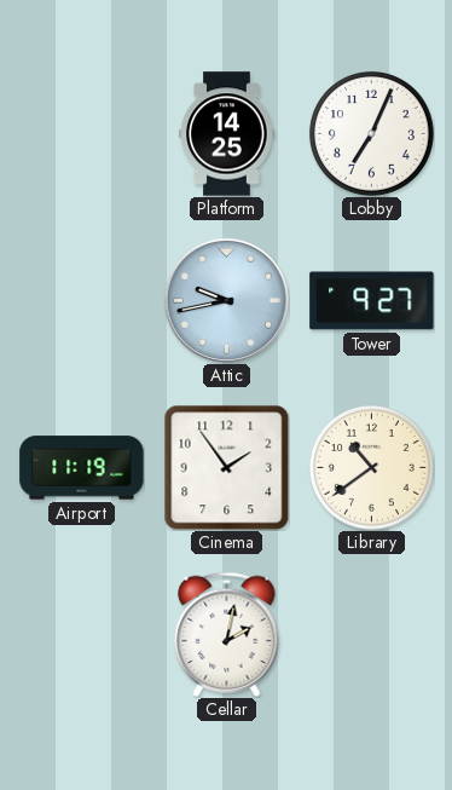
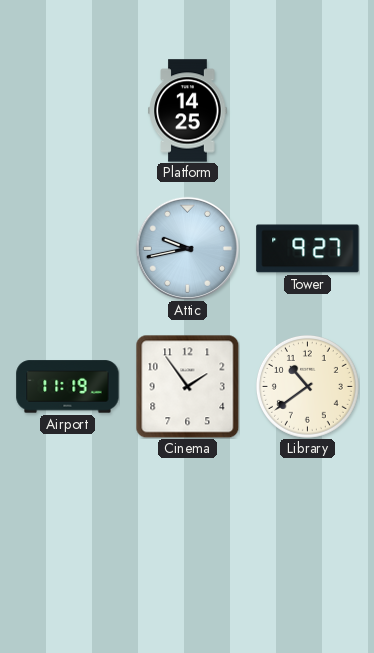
Lobby: 7:04 -> none (371, 133)
Cellar: 2:02 -> none (227, 634)
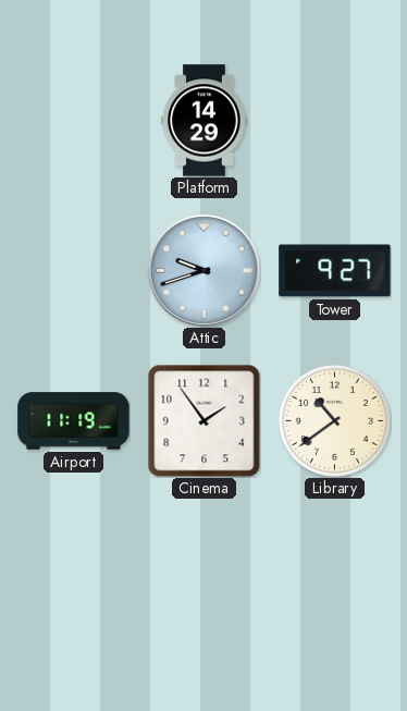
Platform: 14:25 -> 14:29 (205, 121)
Attic: 9:43 -> 9:42 (203, 270)
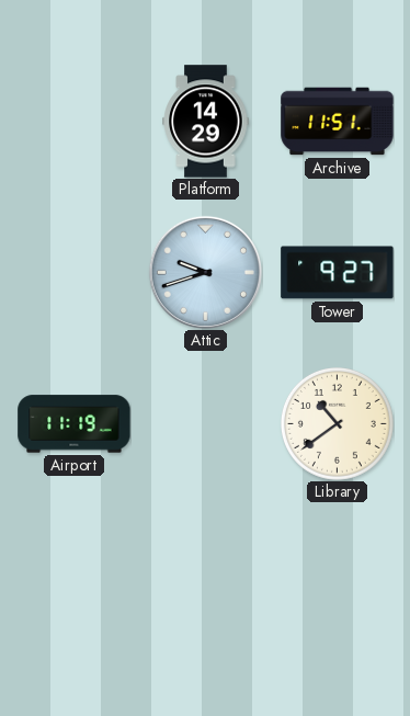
Archive: none -> 11:51 (338, 122)
Cinema: 1:54 -> none (203, 420)
